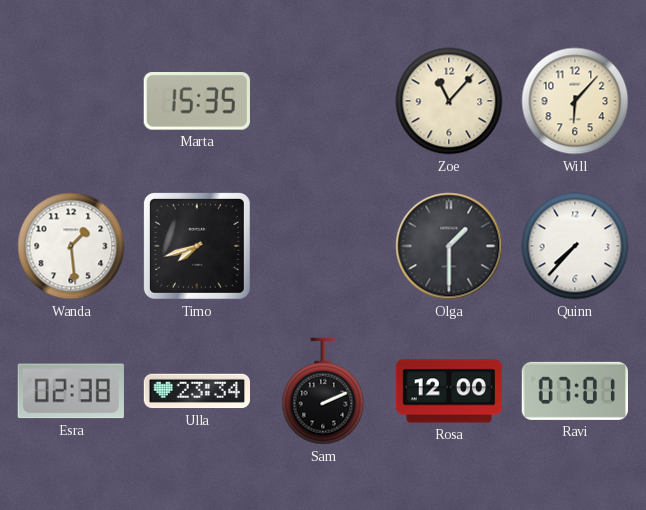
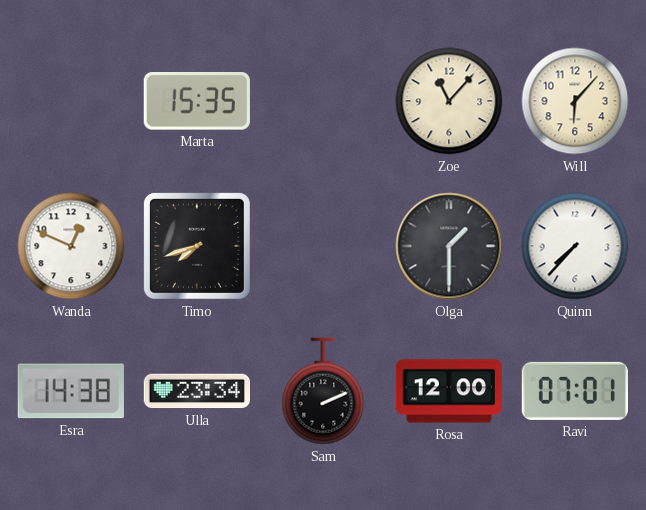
Wanda: 1:29 -> 12:49 (71, 246)
Esra: 02:38 -> 14:38 (71, 391)
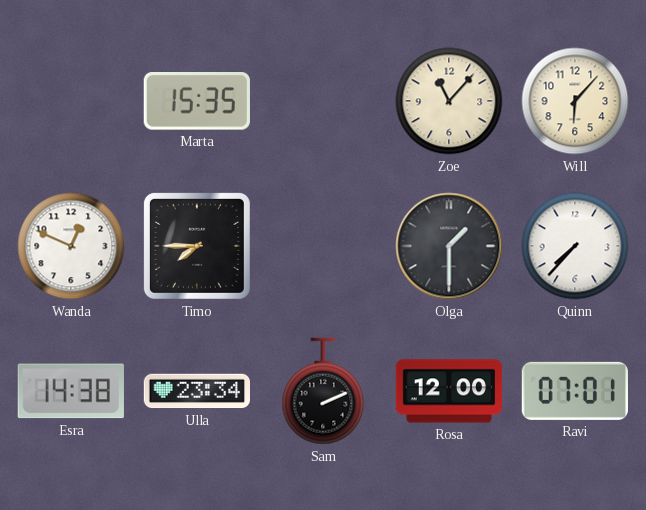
Timo: 7:42 -> 7:45 (197, 246)
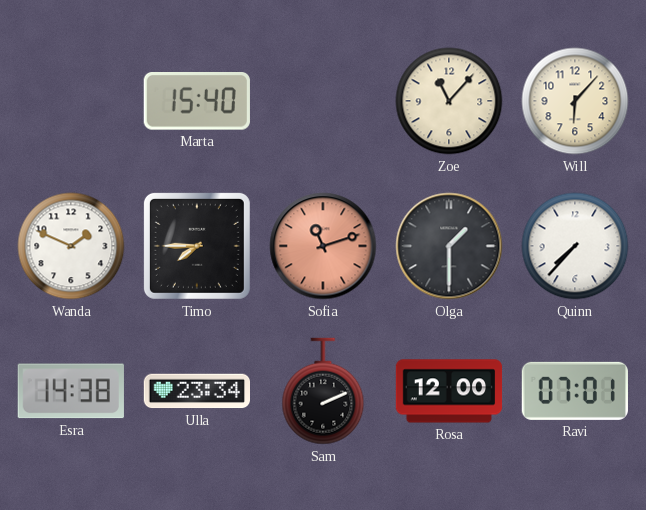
Marta: 15:35 -> 15:40 (197, 102)
Wanda: 12:49 -> 1:49 (71, 246)
Sofia: none -> 11:12 (323, 246)
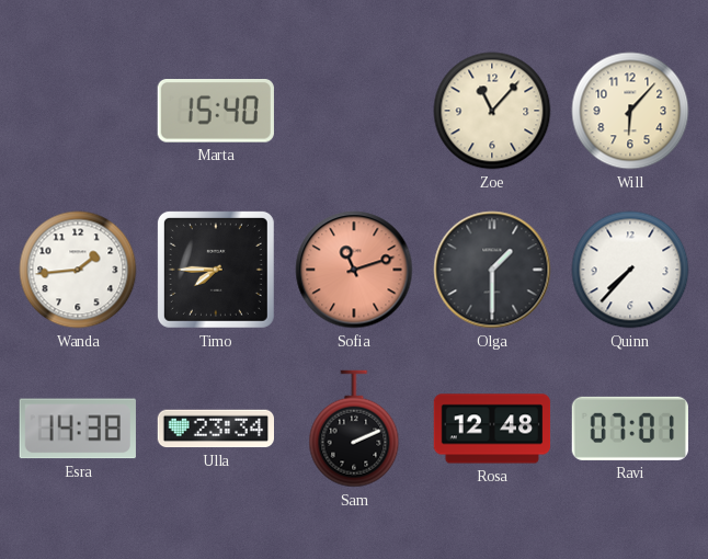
Wanda: 1:49 -> 1:44 (78, 270)
Rosa: 12:00 -> 12:48 (492, 429)
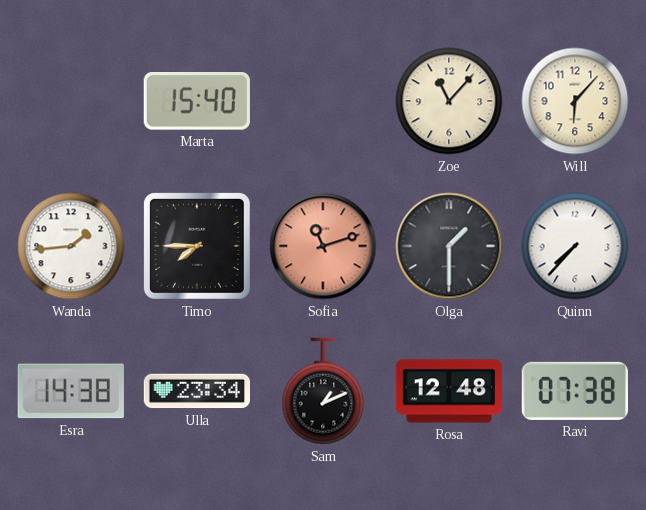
Sam: 2:11 -> 1:11 (323, 391)
Ravi: 07:01 -> 07:38 (575, 391)
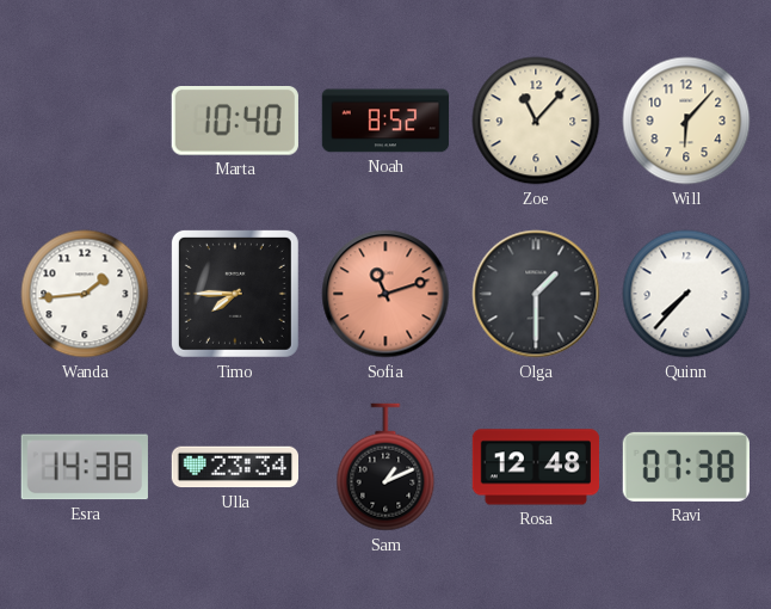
Marta: 15:40 -> 10:40 (235, 122)
Noah: none -> 8:52 (385, 121)
